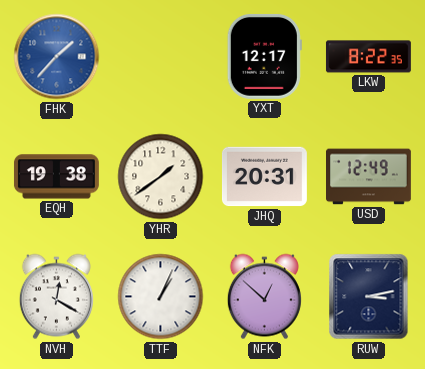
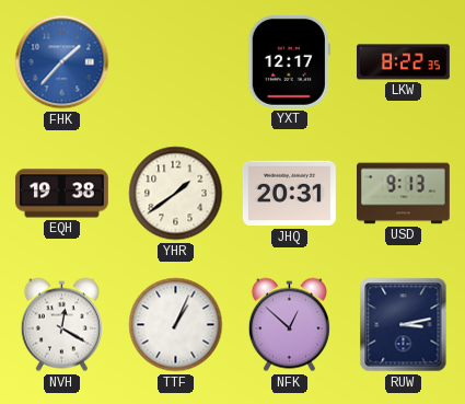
USD: 12:49 -> 9:13 (404, 194)
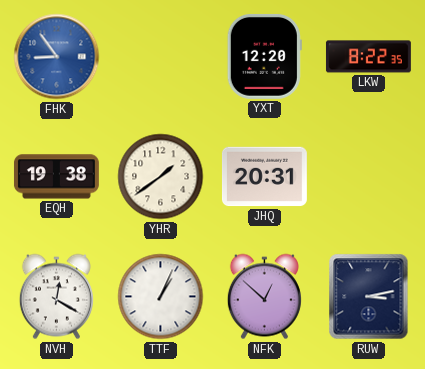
FHK: 1:37 -> 8:54 (57, 57)
YXT: 12:17 -> 12:20 (264, 56)
USD: 9:13 -> none (404, 194)
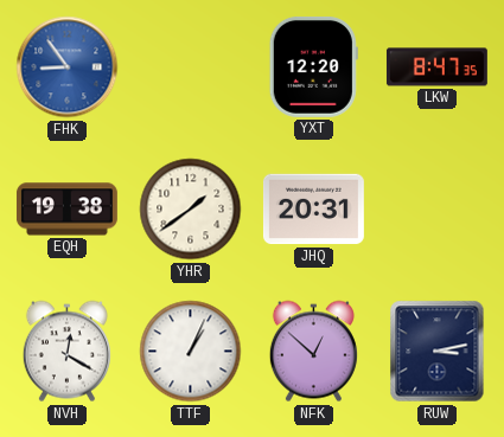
LKW: 8:22 -> 8:47 (436, 68)
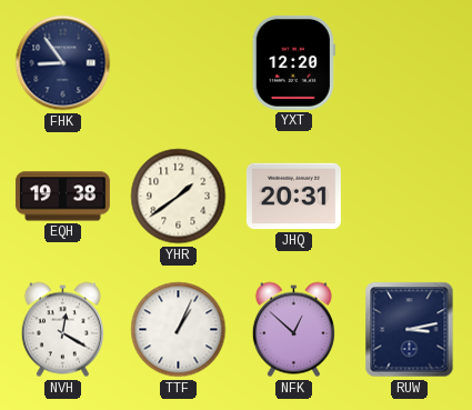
FHK dial: blue -> navy (63, 63)
LKW: 8:47 -> none (436, 68)
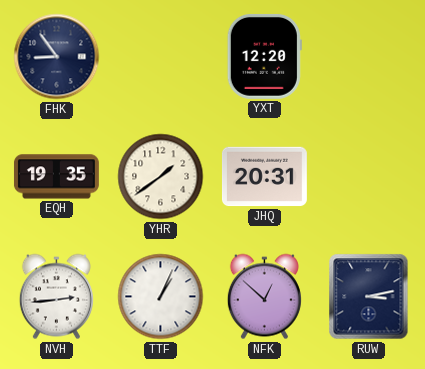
EQH: 19:38 -> 19:35 (56, 177)
NVH: 12:20 -> 2:44 (56, 297)
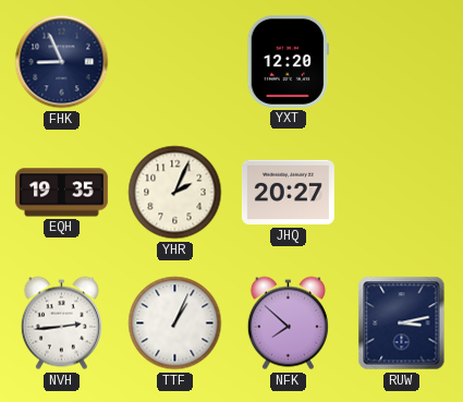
FHK: 8:54 -> 8:56 (62, 62)
YHR: 1:39 -> 2:04 (175, 193)
JHQ: 20:31 -> 20:27 (288, 193)
NFK: 12:52 -> 7:52 (288, 324)
